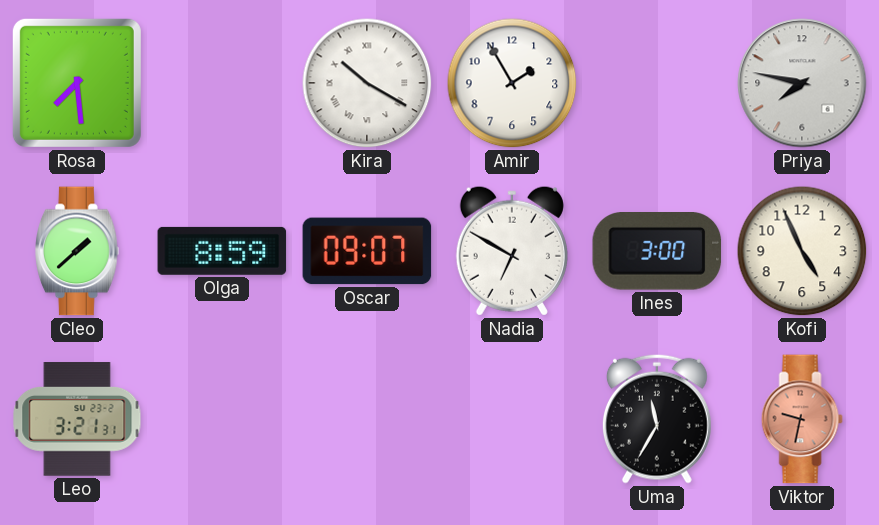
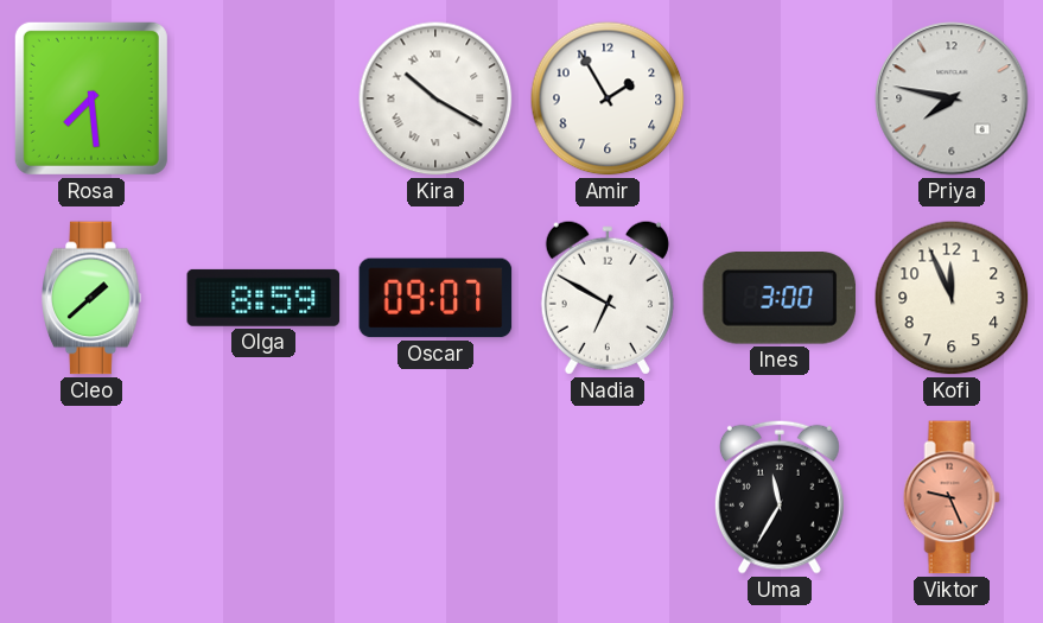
Kofi: 4:56 -> 11:56 (952, 298)
Leo: 3:21 -> none (77, 419)
Viktor: 9:32 -> 9:26 (952, 497)
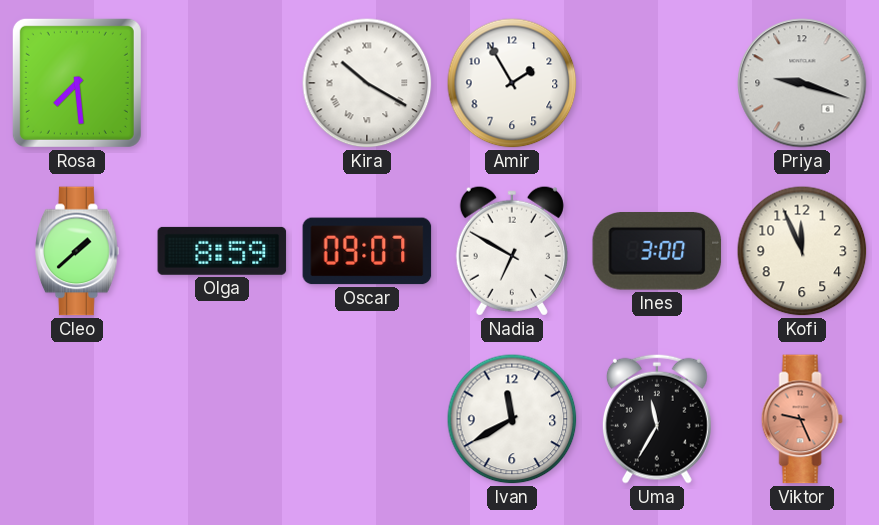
Priya: 7:47 -> 9:18 (802, 83)
Ivan: none -> 11:40 (512, 419)
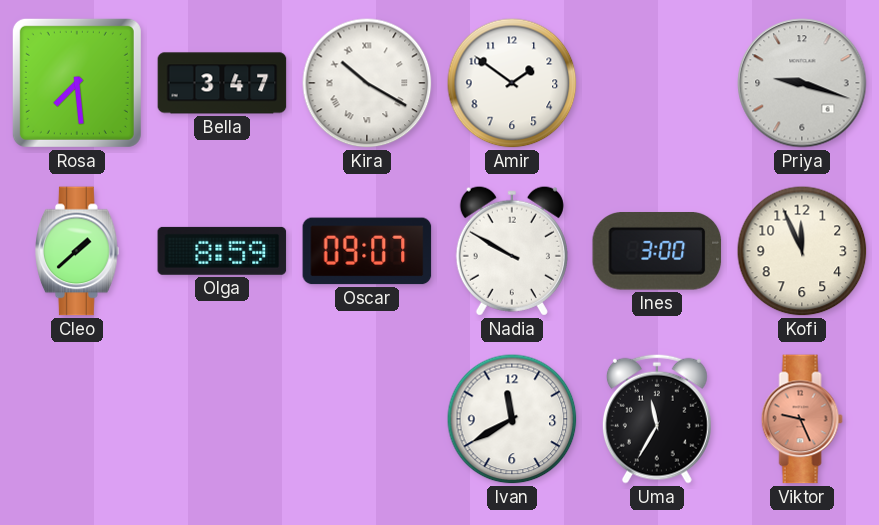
Bella: none -> 3:47 (222, 83)
Amir: 1:55 -> 1:51 (512, 83)
Nadia: 6:50 -> 9:50 (512, 251)
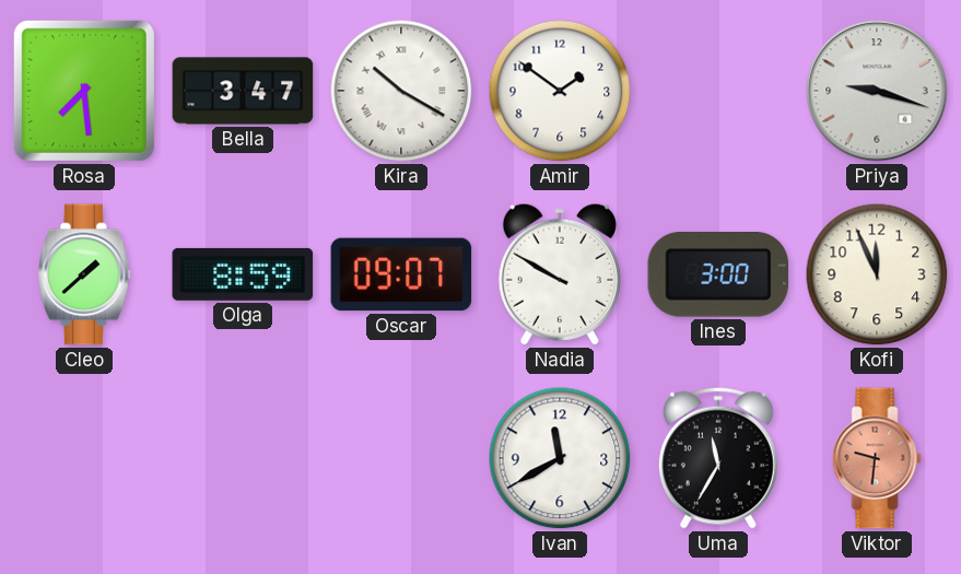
Viktor: 9:26 -> 9:31 (877, 458)
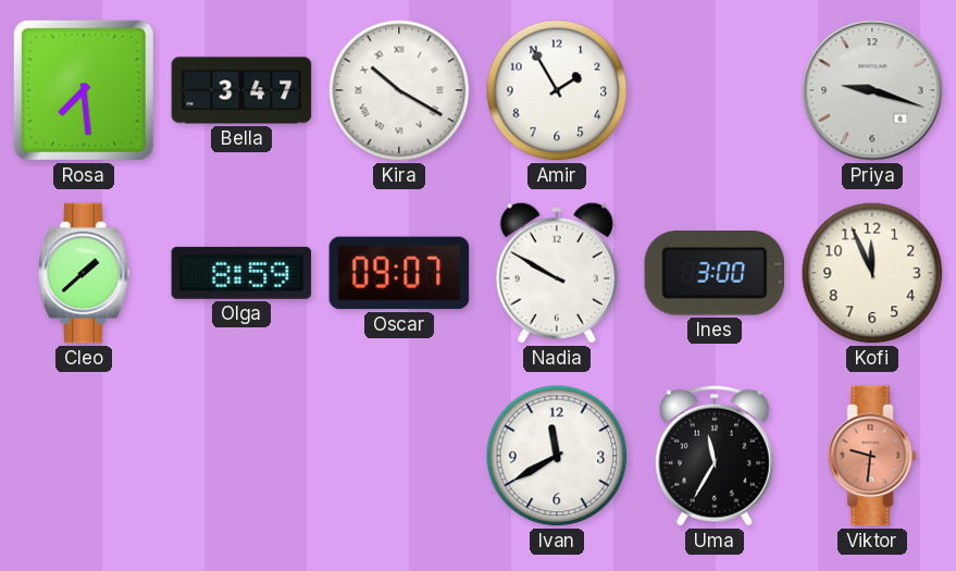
Amir: 1:51 -> 1:55 (557, 90)
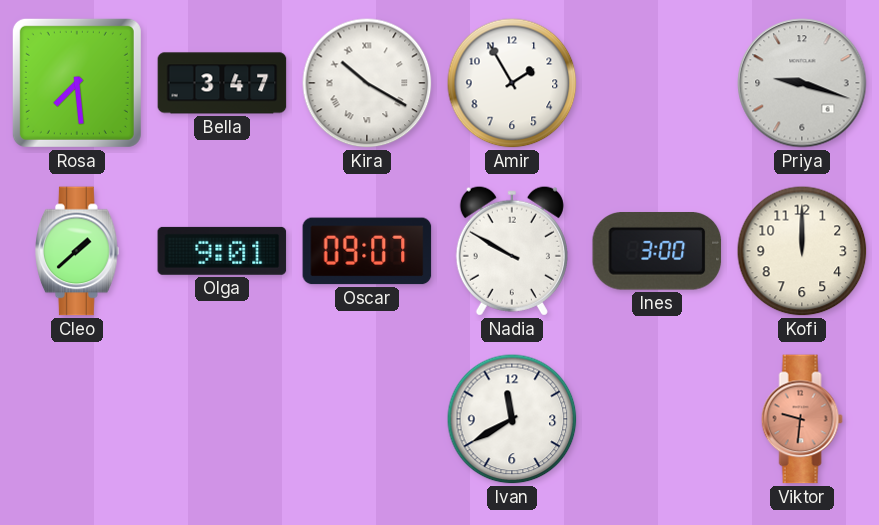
Olga: 8:59 -> 9:01 (222, 251)
Kofi: 11:56 -> 12:00 (802, 251)
Uma: 11:35 -> none (715, 456)
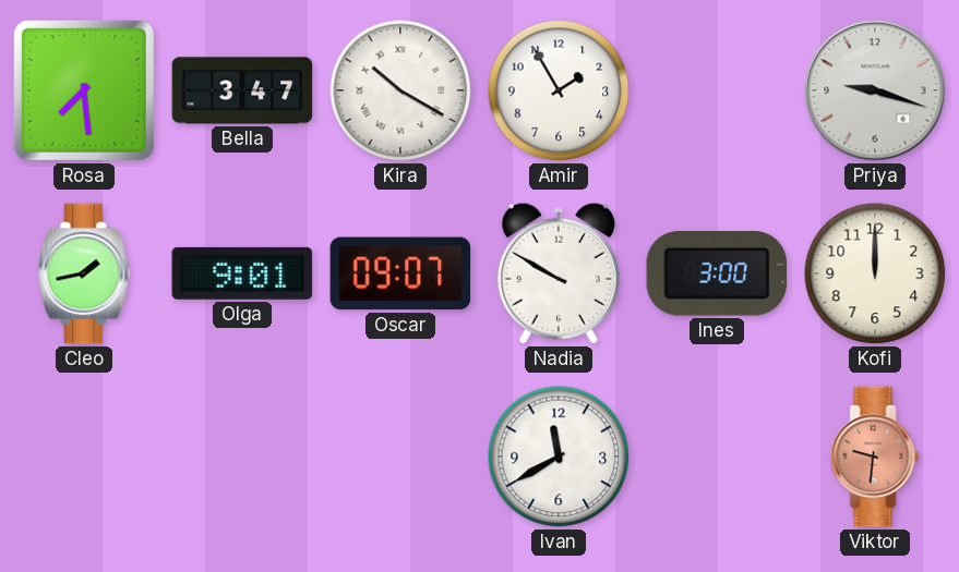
Cleo: 1:38 -> 1:43 (84, 273)
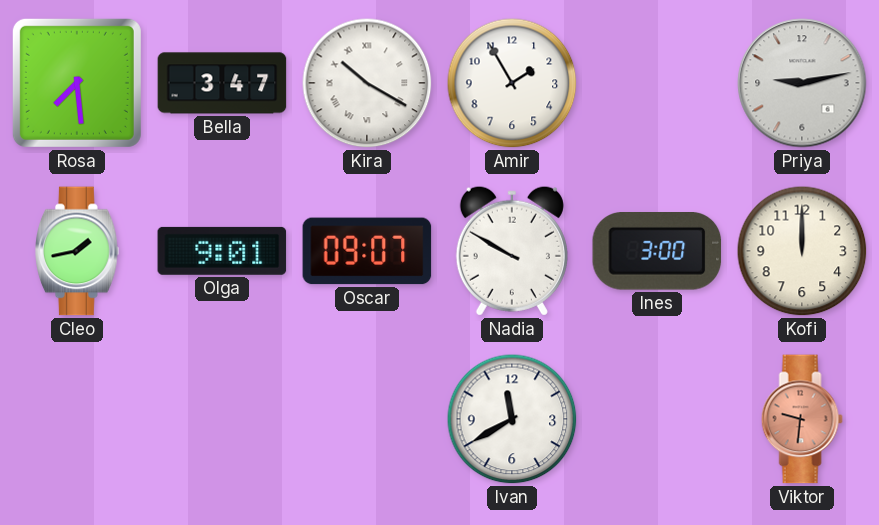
Priya: 9:18 -> 9:13 (802, 83)
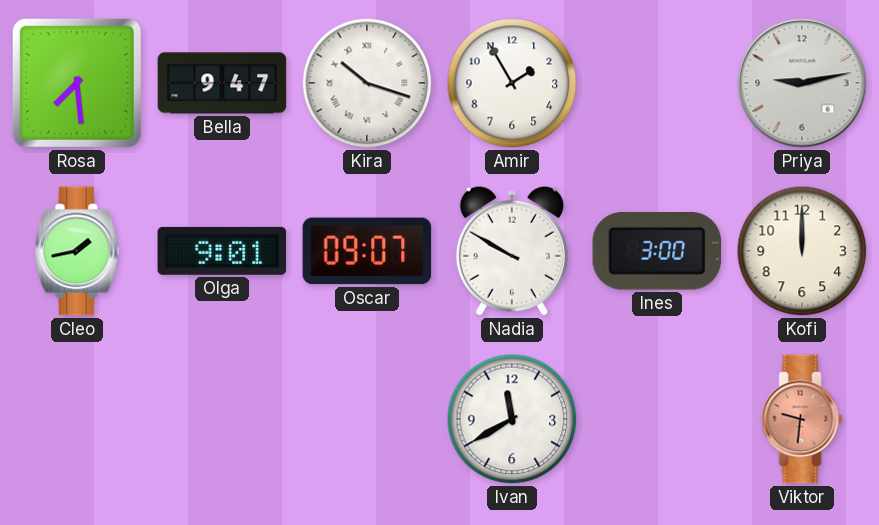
Bella: 3:47 -> 9:47 (222, 83)
Kira: 10:20 -> 10:18 (367, 83)
